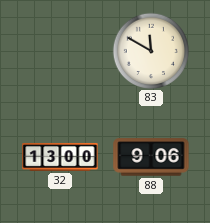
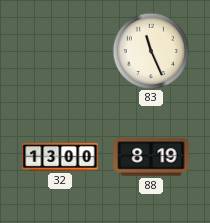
83: 11:50 -> 11:26 (150, 50)
88: 9:06 -> 8:19 (151, 157)
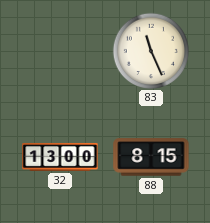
88: 8:19 -> 8:15 (151, 157)
